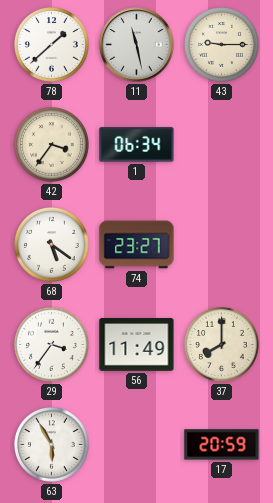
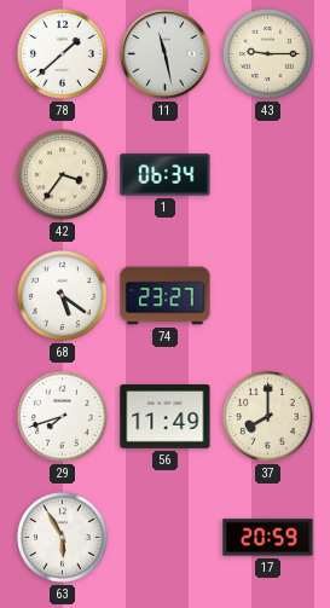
29: 3:36 -> 7:42 (62, 416)
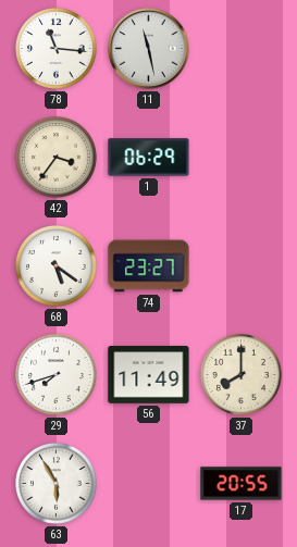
78: 1:38 -> 11:16 (55, 48)
43: 9:15 -> none (267, 53)
1: 06:34 -> 06:29 (149, 158)
17: 20:59 -> 20:55 (242, 484)
